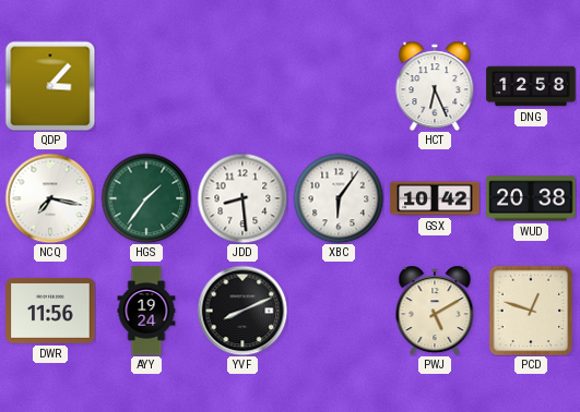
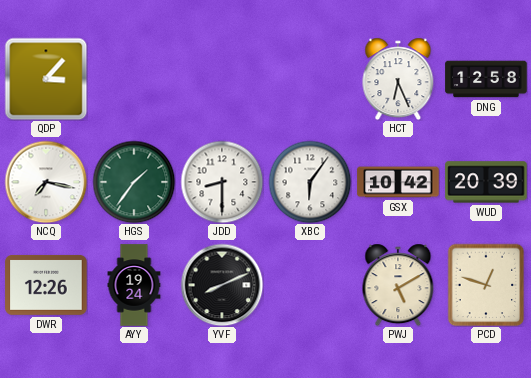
JDD: 8:29 -> 8:30 (222, 182)
WUD: 20:38 -> 20:39 (486, 182)
DWR: 11:56 -> 12:26 (46, 285)
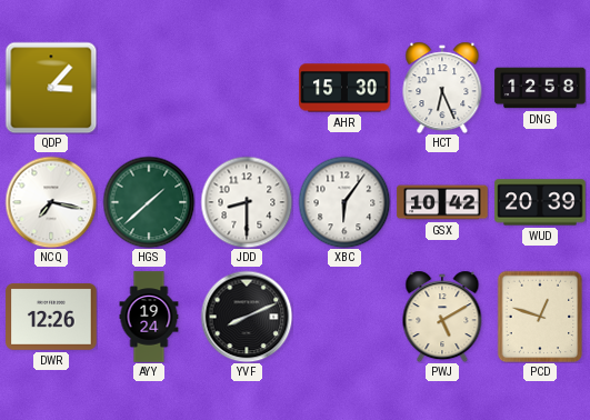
AHR: none -> 15:30 (344, 88)
HGS: 1:36 -> 1:38 (149, 202)
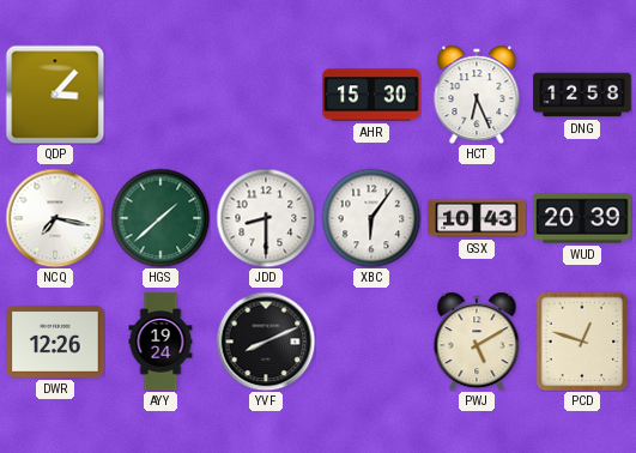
GSX: 10:42 -> 10:43 (477, 218)
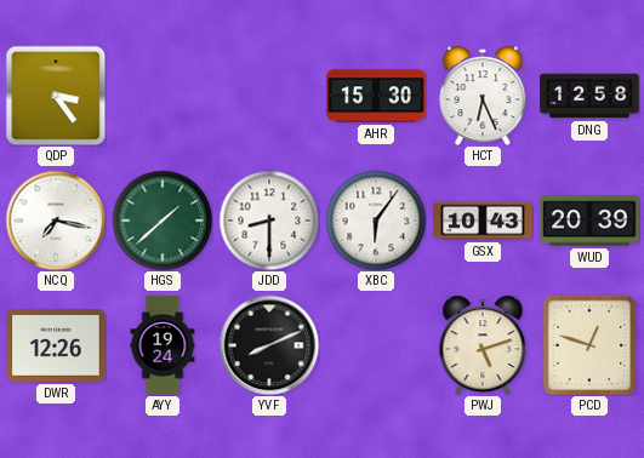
QDP: 3:07 -> 3:24 (56, 96)
PWJ: 5:10 -> 5:12 (483, 345)
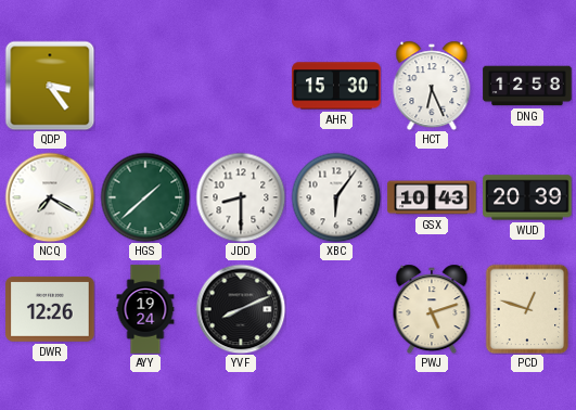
NCQ: 7:17 -> 7:20 (50, 197)
